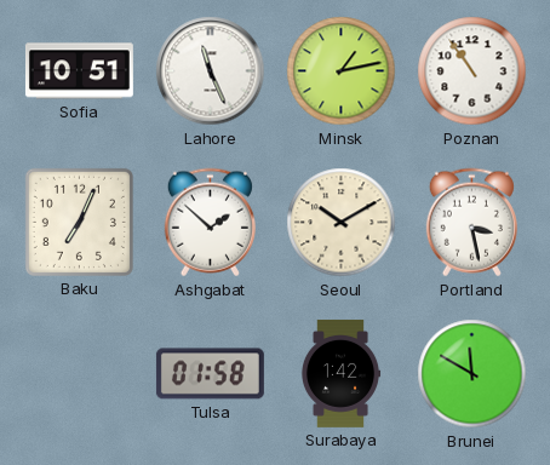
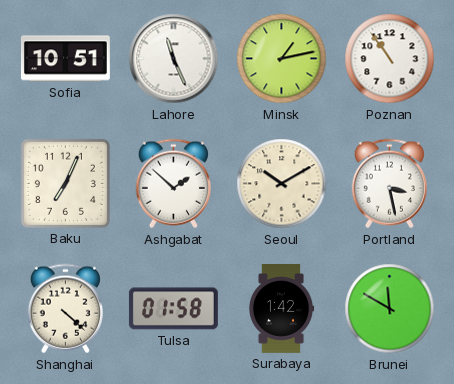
Shanghai: none -> 4:22 (65, 309)
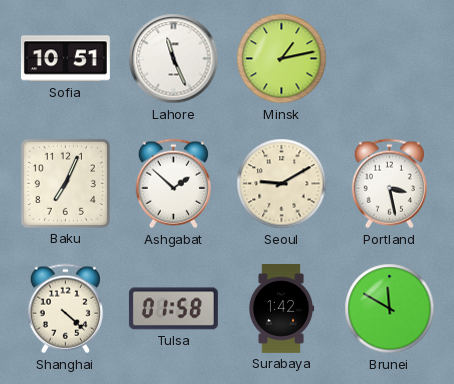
Poznan: 10:54 -> none (390, 59)
Seoul: 10:10 -> 9:10 (282, 184)
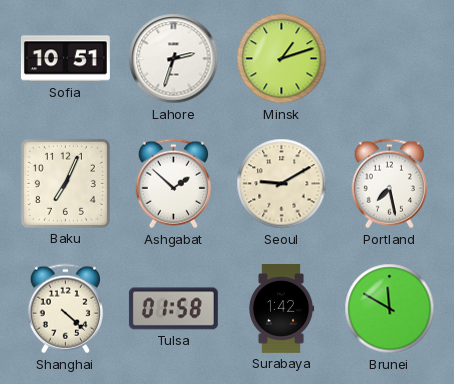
Lahore: 11:26 -> 2:33 (174, 59)
Minsk: 1:13 -> 1:12 (282, 59)
Portland: 3:28 -> 7:28 (389, 184)
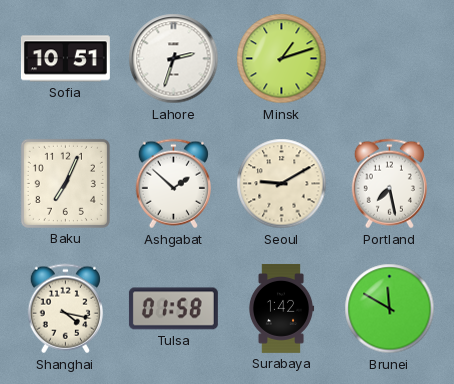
Shanghai: 4:22 -> 4:17 (65, 309)
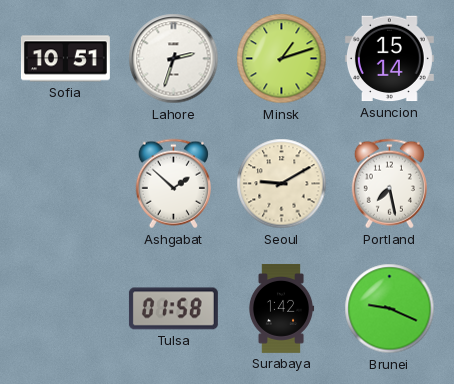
Asuncion: none -> 15:14 (389, 59)
Baku: 7:04 -> none (65, 183)
Shanghai: 4:17 -> none (65, 309)
Brunei: 11:50 -> 9:19 (390, 309)
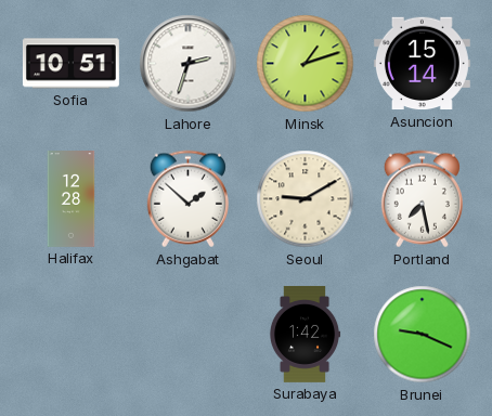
Halifax: none -> 12:28 (72, 199)
Tulsa: 01:58 -> none (173, 309)
